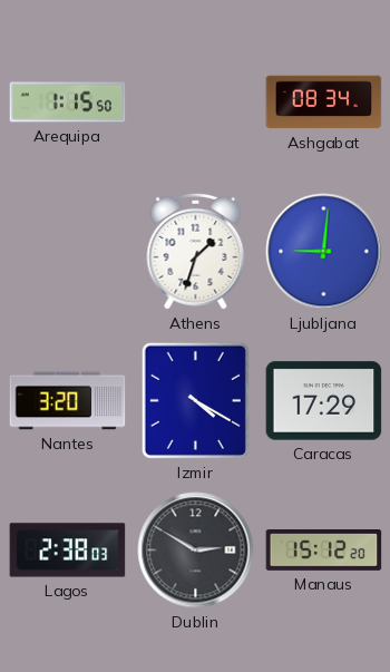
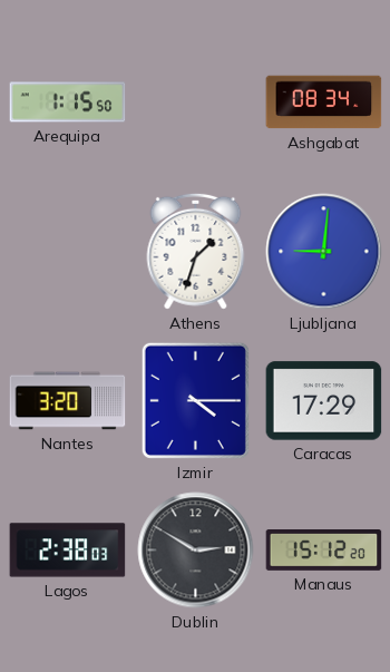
Izmir: 4:20 -> 4:15 (195, 400)
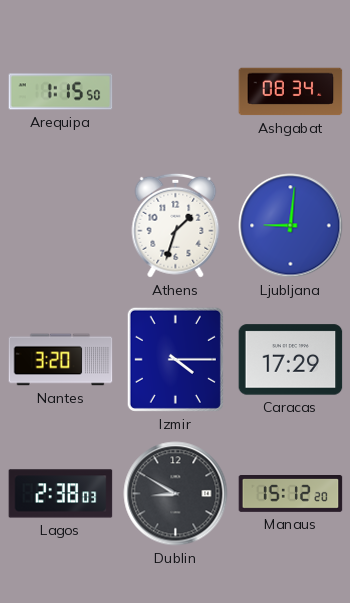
Dublin: 2:50 -> 8:50 (176, 494)
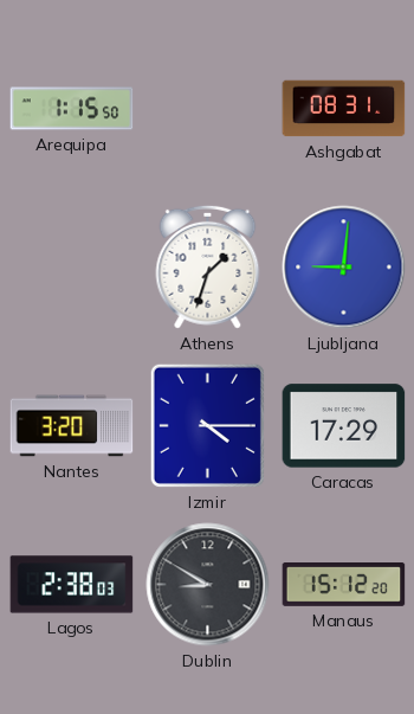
Ashgabat: 08:34 -> 08:31 (344, 109)
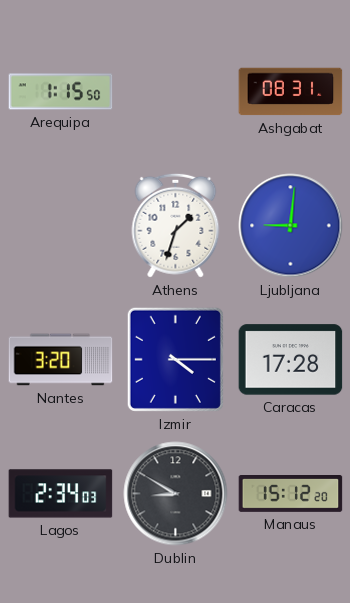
Caracas: 17:29 -> 17:28 (291, 360)
Lagos: 2:38 -> 2:34 (61, 494)
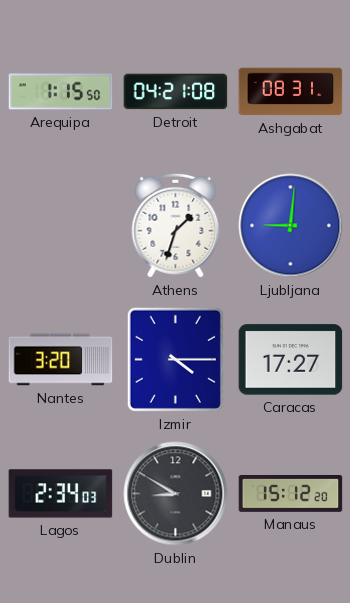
Detroit: none -> 04:21 (176, 92)
Caracas: 17:28 -> 17:27 (291, 360)
